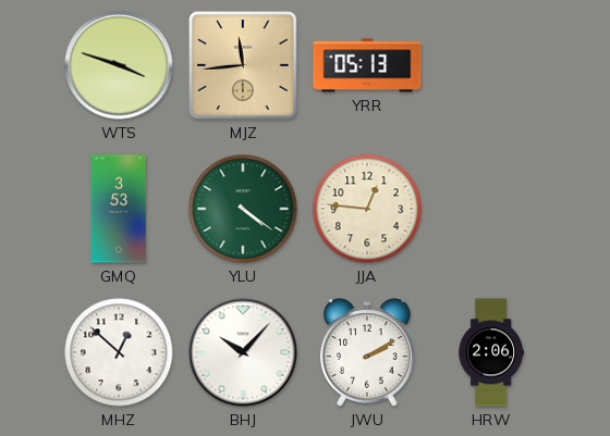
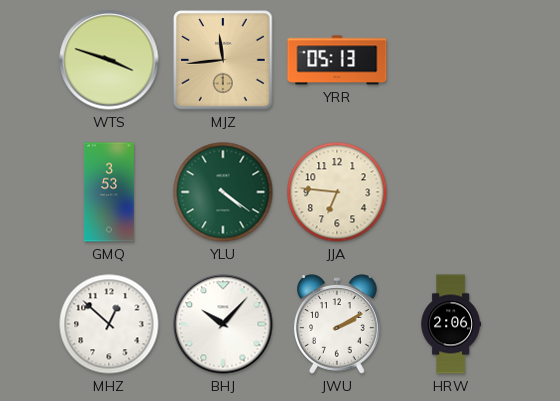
JJA: 12:46 -> 6:46 (337, 192)
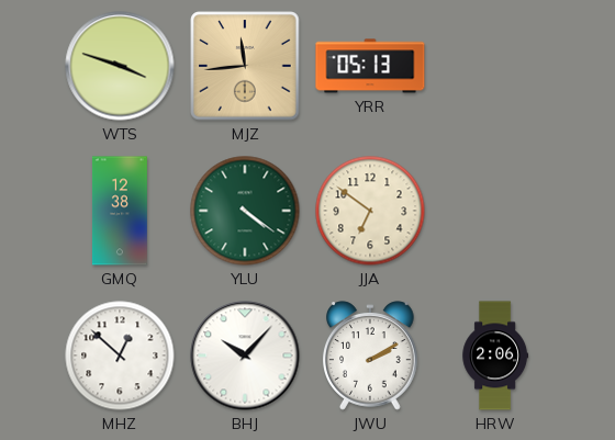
GMQ: 3:53 -> 12:38 (120, 211)
JJA: 6:46 -> 6:51 (370, 211)
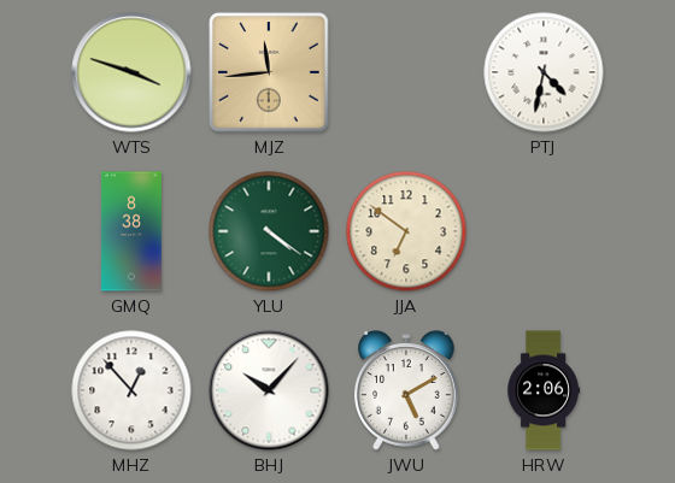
YRR: 05:13 -> none (370, 66)
PTJ: none -> 4:32 (544, 72)
GMQ: 12:38 -> 8:38 (131, 231)
MHZ: 12:52 -> 12:53 (131, 390)
JWU: 2:10 -> 5:10 (407, 390)
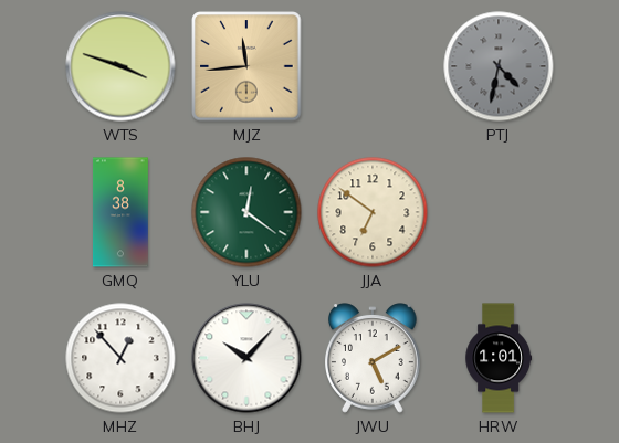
PTJ dial: white -> grey (499, 66)
YLU: 4:21 -> 12:21 (246, 212)
HRW: 2:06 -> 1:01 (499, 358)
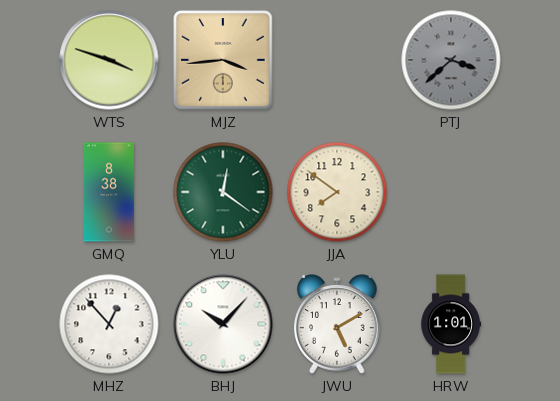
MJZ: 11:44 -> 3:44 (223, 60)
PTJ: 4:32 -> 3:38 (451, 60)
JJA: 6:51 -> 7:51 (337, 192)
